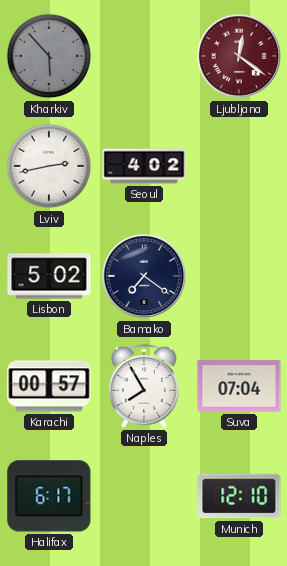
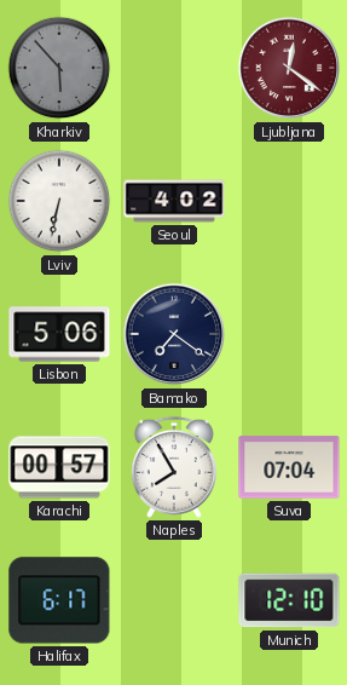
Lviv: 2:43 -> 6:32 (59, 201)
Lisbon: 5:02 -> 5:06 (59, 334)
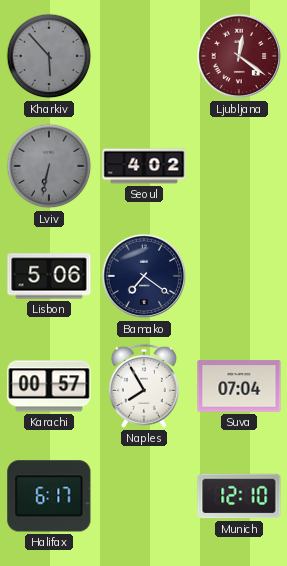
Lviv dial: white -> grey (49, 166)
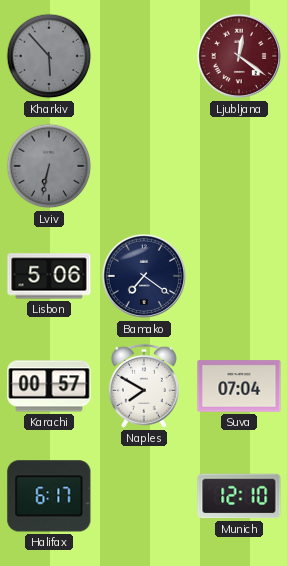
Seoul: 4:02 -> none (144, 166)
Naples: 7:55 -> 7:50 (144, 386)
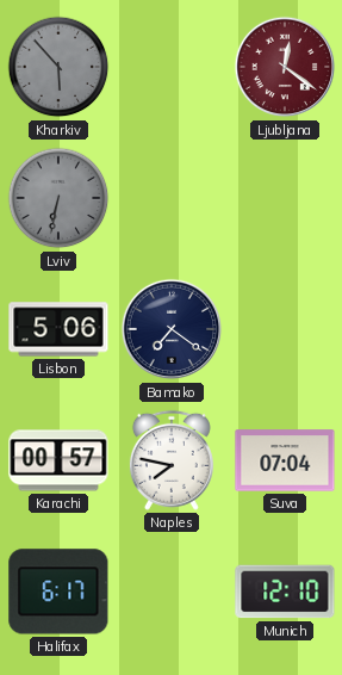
Naples: 7:50 -> 7:47 (172, 460)
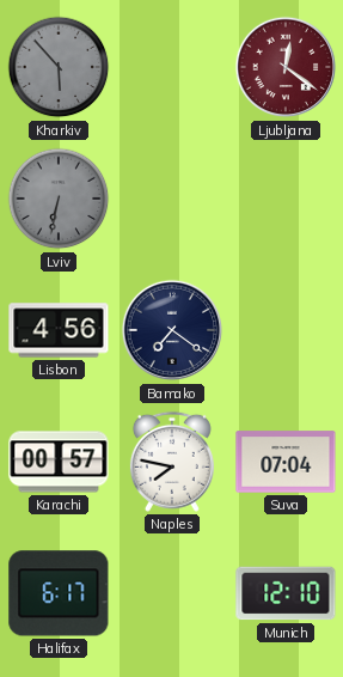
Lisbon: 5:06 -> 4:56 (59, 330)
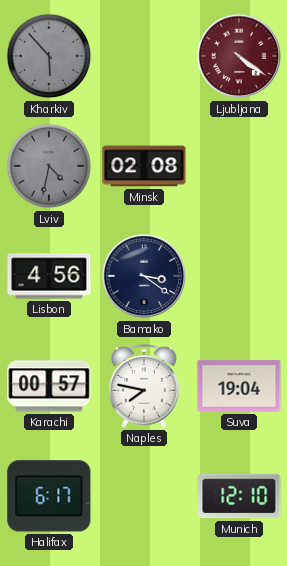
Ljubljana: 12:21 -> 4:21 (239, 56)
Lviv: 6:32 -> 4:32 (49, 166)
Minsk: none -> 02:08 (144, 166)
Bamako: 7:21 -> 3:21 (144, 276)
Suva: 07:04 -> 19:04 (239, 386)
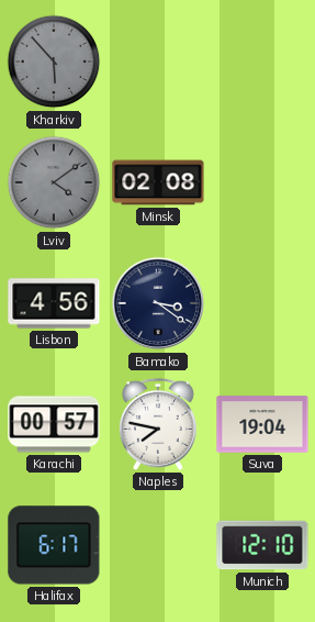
Ljubljana: 4:21 -> none (239, 56)
Lviv: 4:32 -> 4:09 (54, 182)
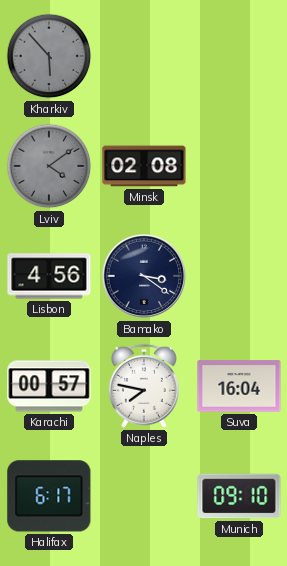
Suva: 19:04 -> 16:04 (239, 386)
Munich: 12:10 -> 09:10 (239, 496)
